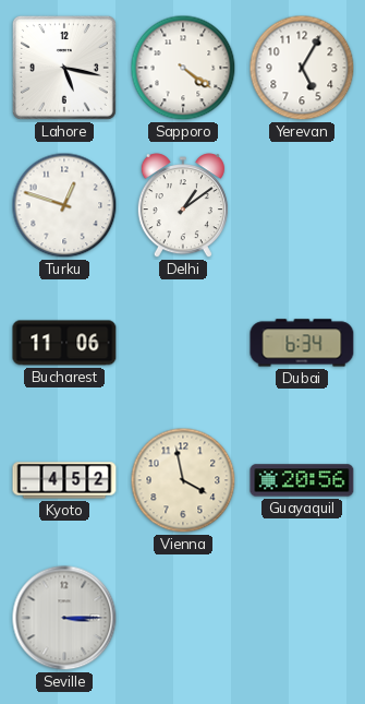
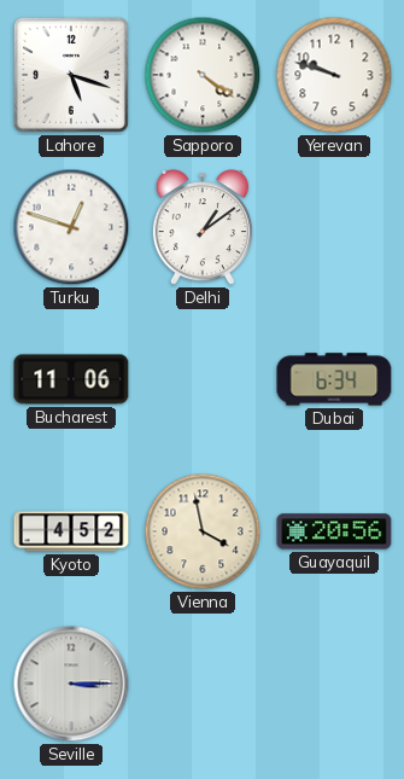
Lahore: 5:17 -> 5:18 (71, 75)
Yerevan: 5:05 -> 9:48 (334, 75)
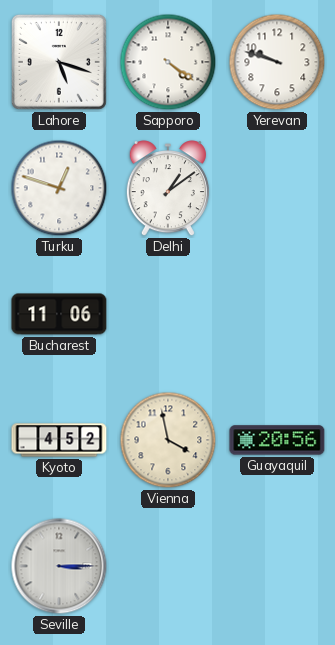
Dubai: 6:34 -> none (334, 379)
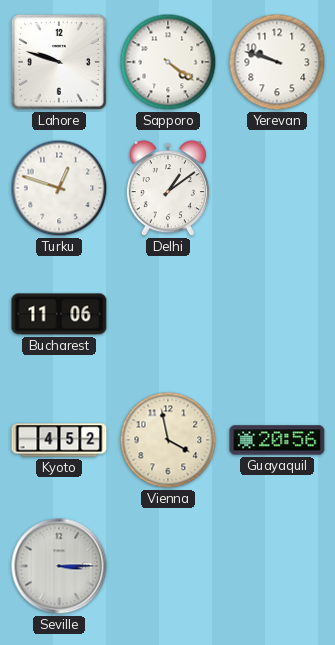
Lahore: 5:18 -> 9:48 (59, 62)
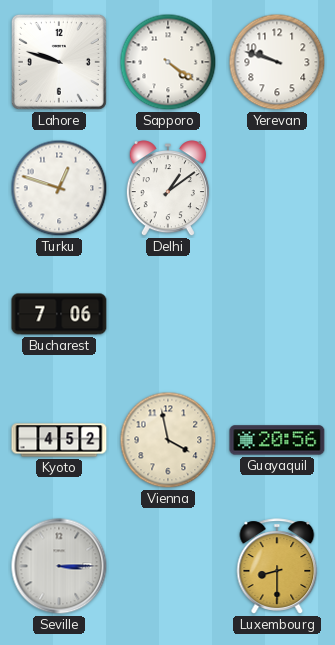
Bucharest: 11:06 -> 7:06 (59, 314)
Luxembourg: none -> 8:30 (277, 566)
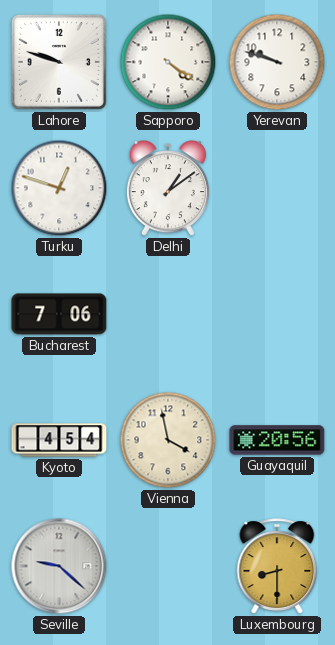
Kyoto: 4:52 -> 4:54 (59, 440)
Seville: 3:15 -> 9:22 (59, 566)
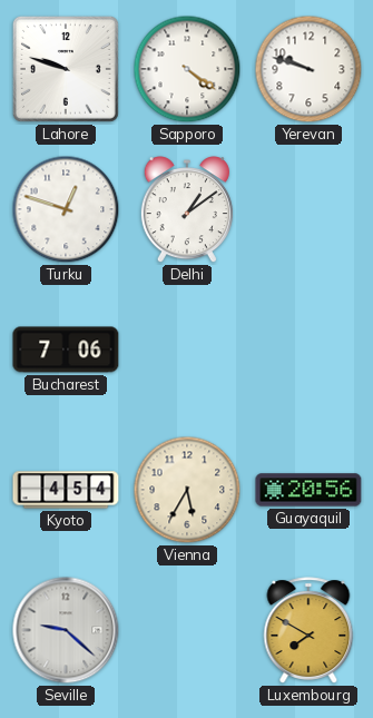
Vienna: 3:58 -> 5:35 (187, 490)
Luxembourg: 8:30 -> 7:50 (308, 630)
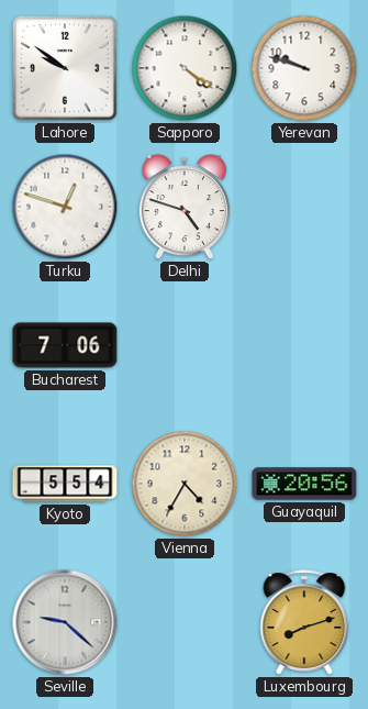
Lahore: 9:48 -> 9:51 (65, 68)
Delhi: 1:09 -> 4:48 (185, 208)
Kyoto: 4:54 -> 5:54 (65, 484)
Vienna: 5:35 -> 4:35 (185, 484)
Luxembourg: 7:50 -> 8:12 (304, 622)
